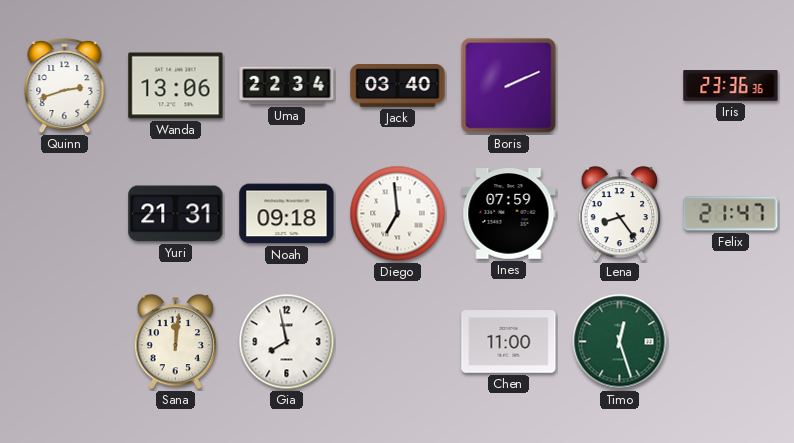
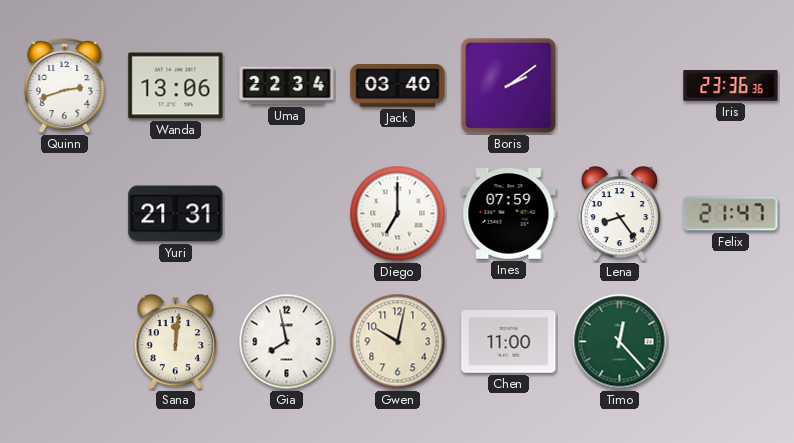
Boris: 2:11 -> 2:09 (509, 86)
Noah: 09:18 -> none (287, 214)
Diego: 6:59 -> 7:00 (398, 214)
Gwen: none -> 10:02 (398, 342)
Timo: 12:27 -> 12:23 (620, 342)
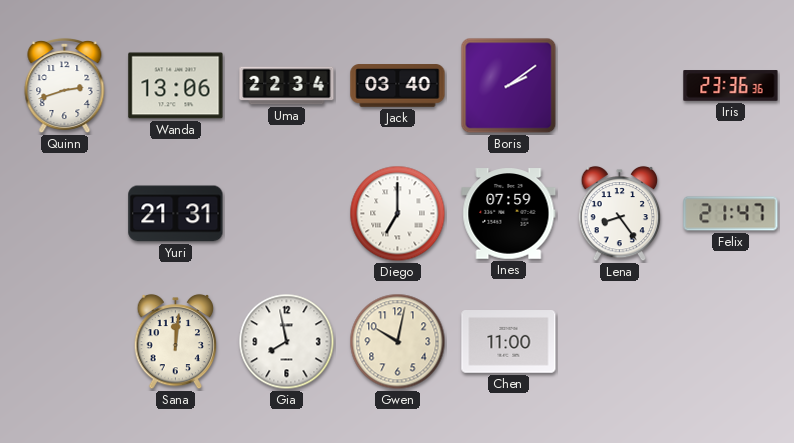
Timo: 12:23 -> none (620, 342)
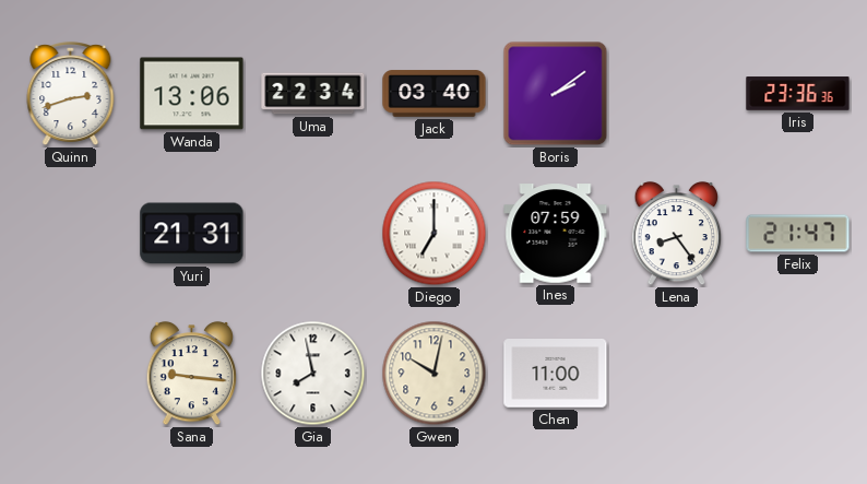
Sana: 12:01 -> 9:16 (192, 374)
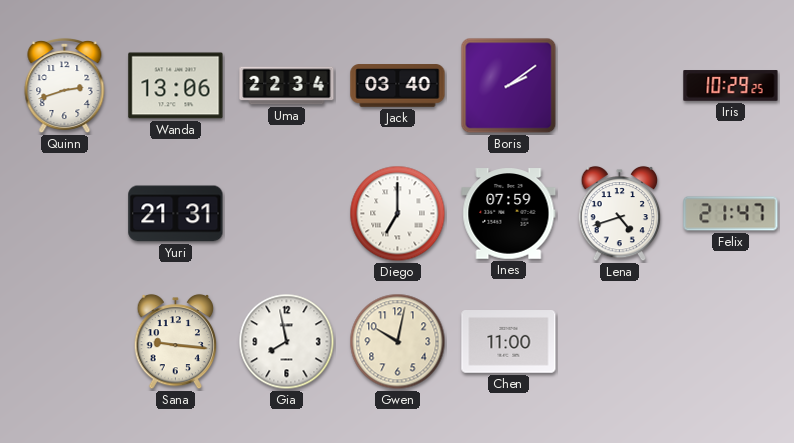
Iris: 23:36 -> 10:29 (731, 86)
Lena: 8:24 -> 4:42 (620, 214)
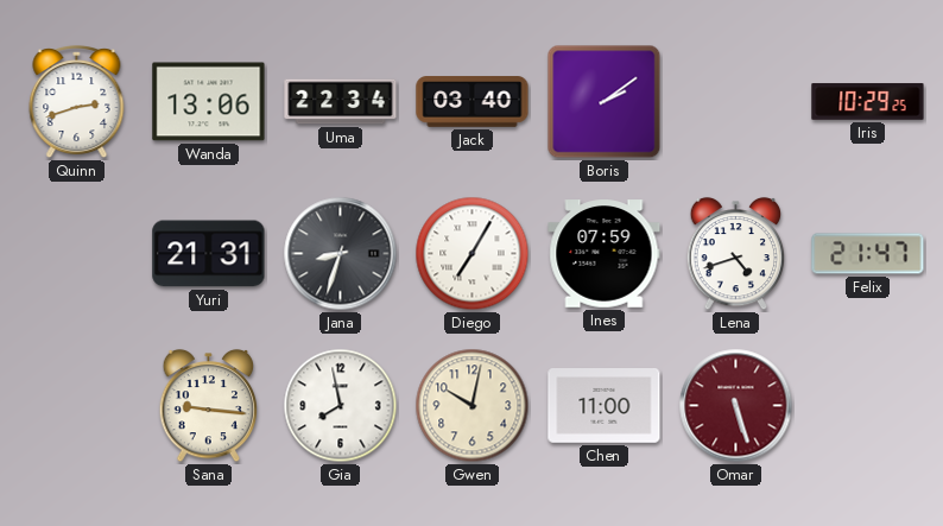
Jana: none -> 8:33 (341, 254)
Diego: 7:00 -> 7:05 (473, 254)
Omar: none -> 5:27 (736, 406)
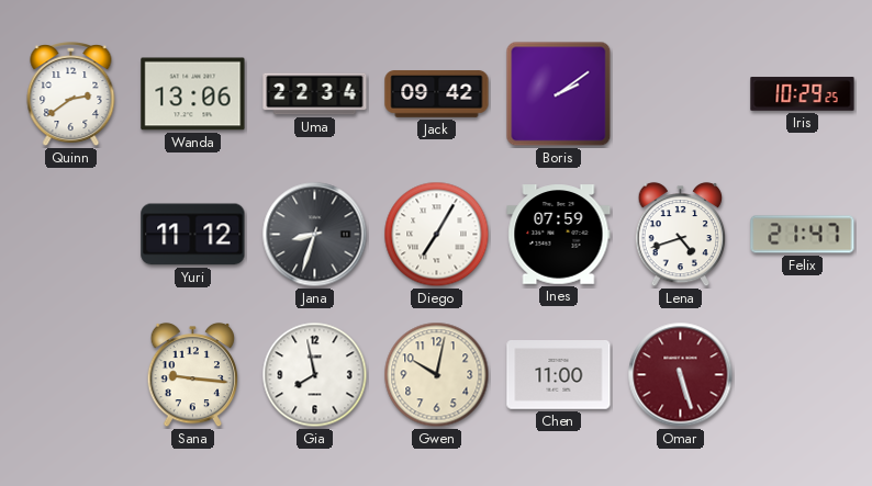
Quinn: 2:42 -> 2:39 (71, 95)
Jack: 03:40 -> 09:42 (437, 94)
Yuri: 21:31 -> 11:12 (193, 235)
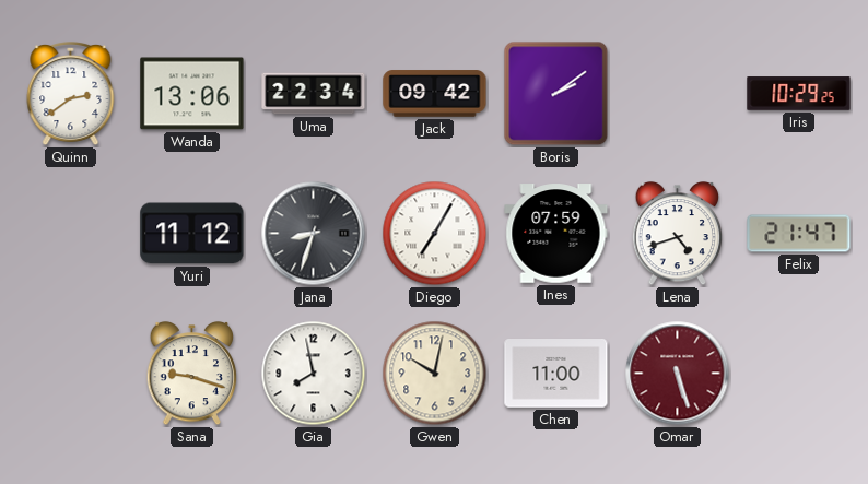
Sana: 9:16 -> 9:18 (192, 374)
